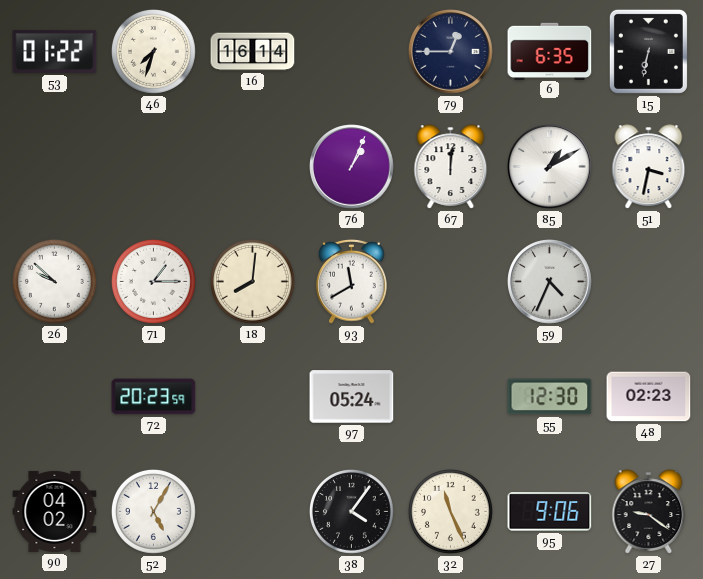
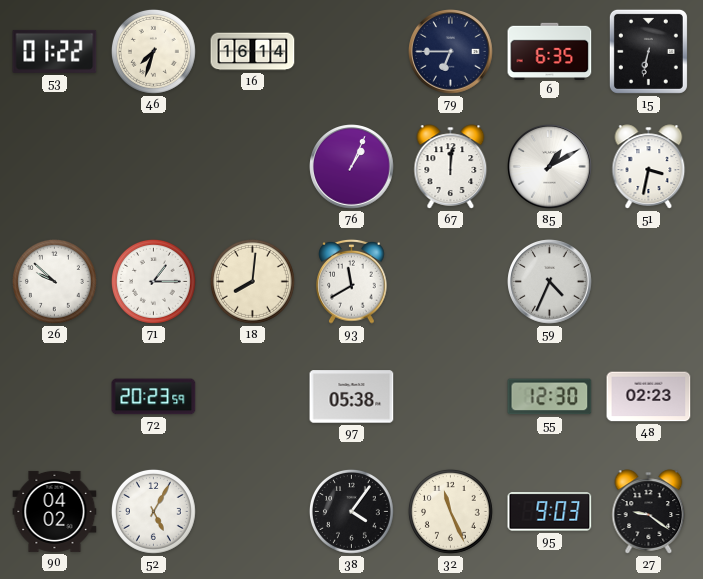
79: 12:45 -> 6:45 (451, 52)
97: 05:24 -> 05:38 (352, 397)
95: 9:06 -> 9:03 (550, 512)
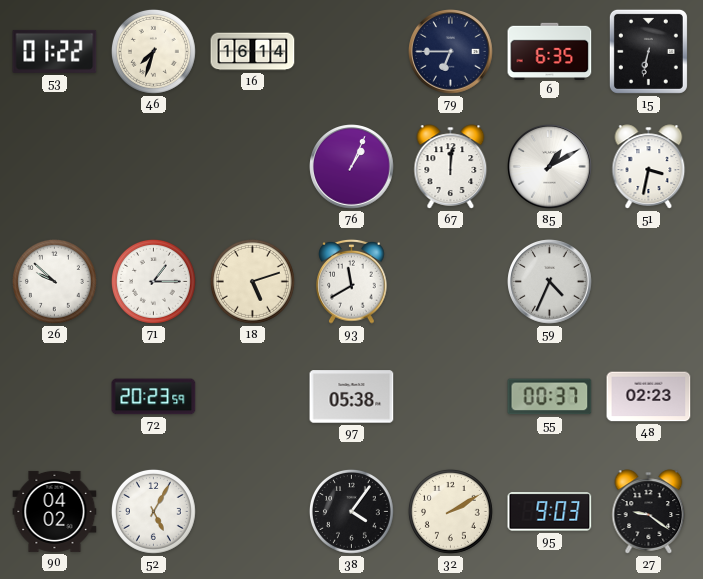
18: 8:01 -> 5:12 (252, 281)
55: 12:30 -> 00:37 (550, 397)
32: 11:26 -> 2:10 (450, 511)
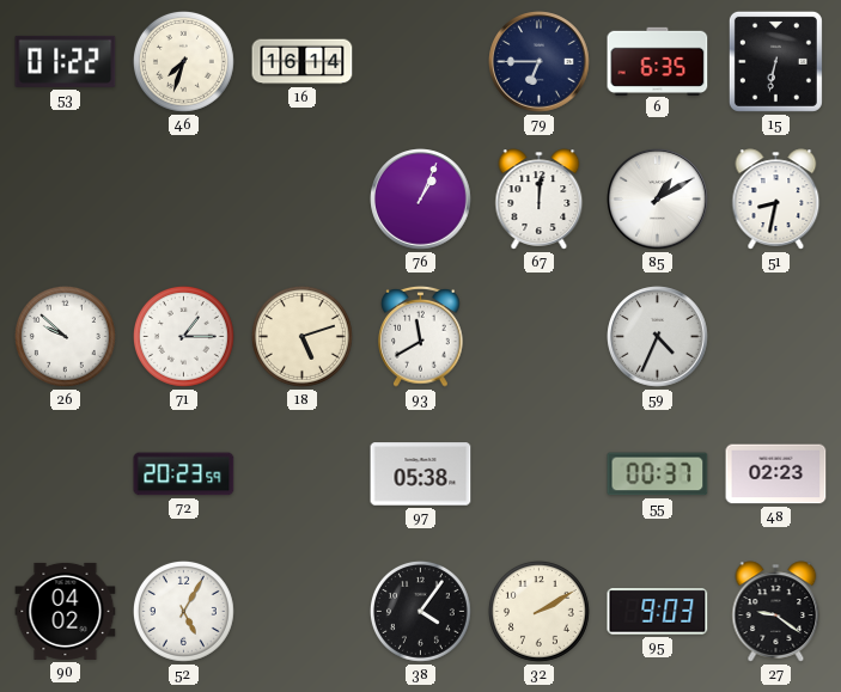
51: 3:32 -> 8:32 (776, 200)
